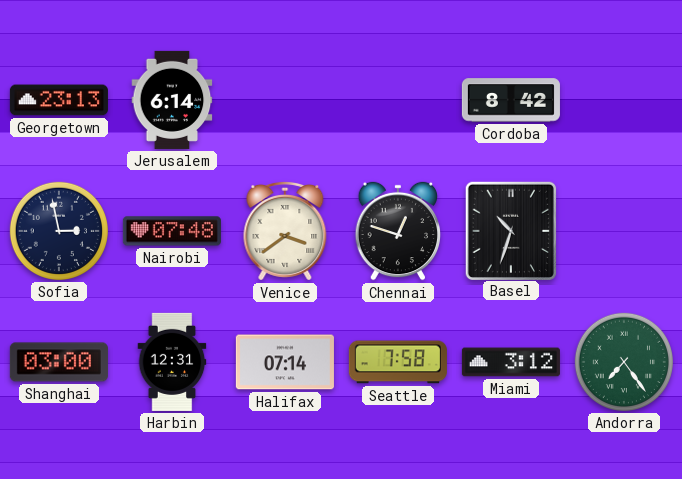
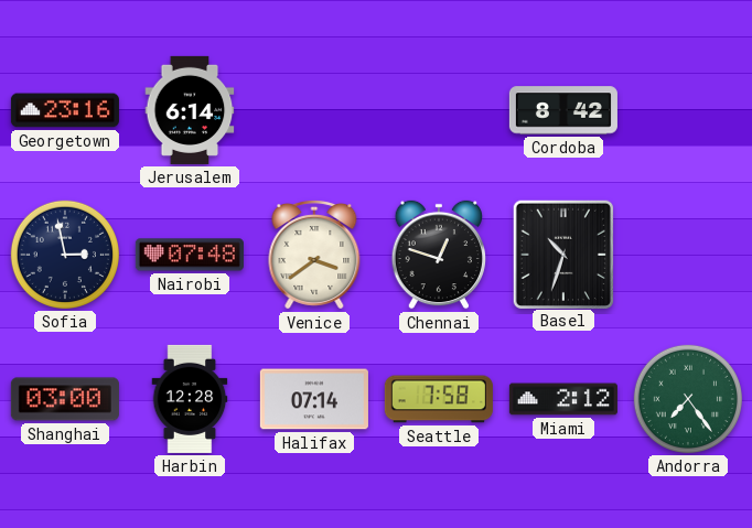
Georgetown: 23:13 -> 23:16 (65, 110)
Harbin: 12:31 -> 12:28 (190, 399)
Miami: 3:12 -> 2:12 (563, 399)
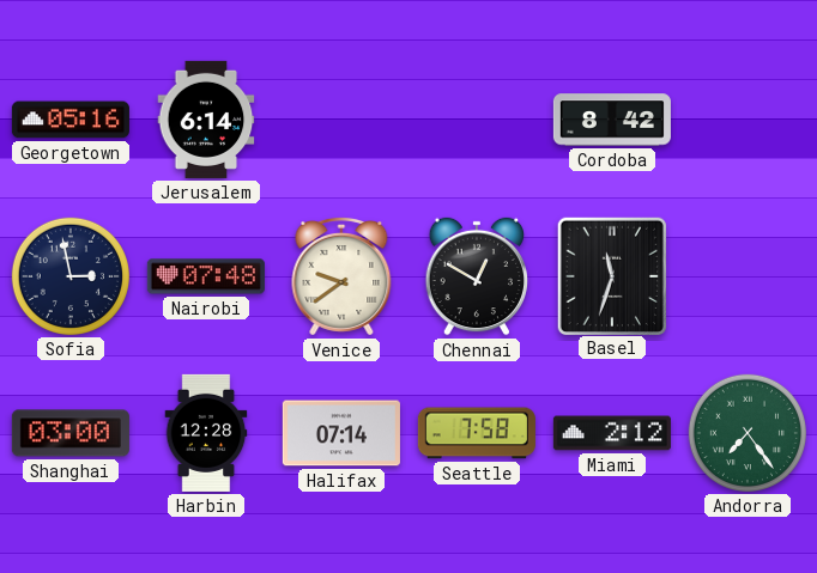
Georgetown: 23:16 -> 05:16 (71, 120)
Venice: 3:39 -> 9:39 (341, 276)
Chennai: 12:48 -> 12:50 (477, 276)
Basel: 10:33 -> 11:33 (611, 275)
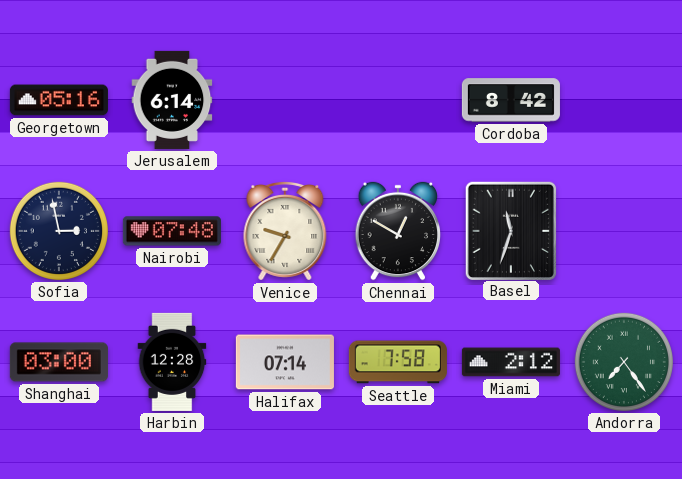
Venice: 9:39 -> 9:35 (285, 231)
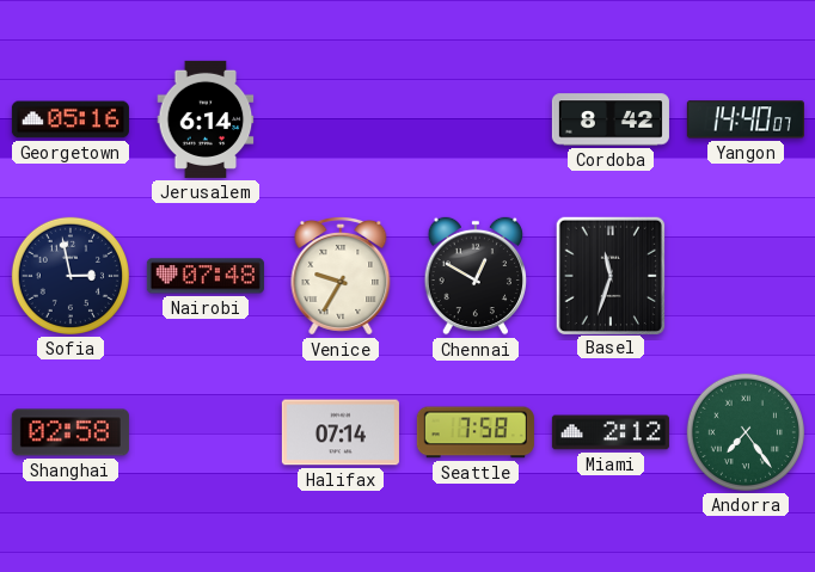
Yangon: none -> 14:40 (746, 119)
Shanghai: 03:00 -> 02:58 (71, 432)
Harbin: 12:28 -> none (172, 362)
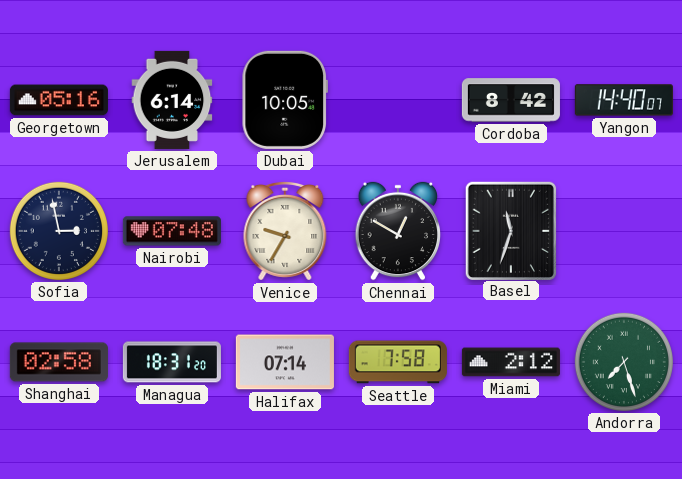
Dubai: none -> 10:05 (284, 100)
Managua: none -> 18:31 (172, 362)
Andorra: 7:24 -> 7:27 (624, 362)
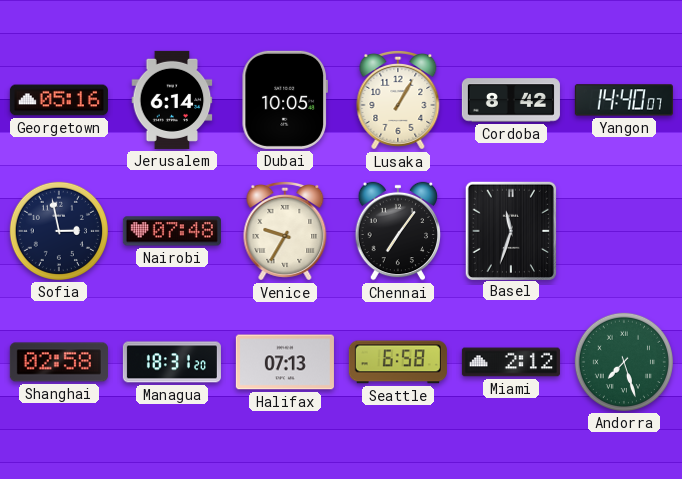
Lusaka: none -> 1:05 (398, 100)
Chennai: 12:50 -> 7:06 (398, 231)
Halifax: 07:14 -> 07:13 (285, 362)
Seattle: 7:58 -> 6:58 (398, 362)
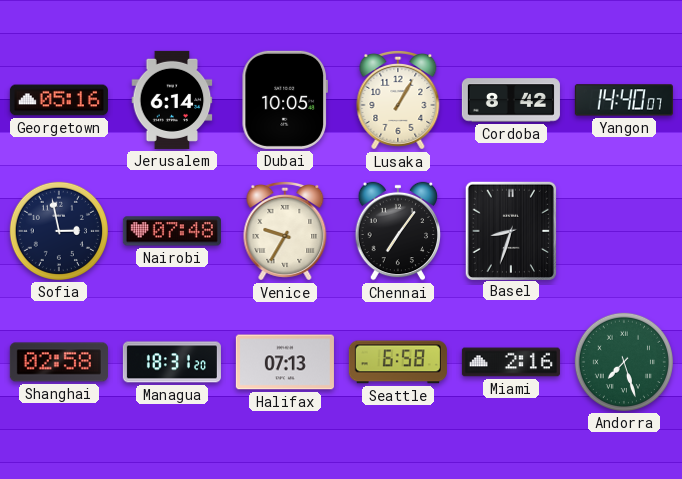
Basel: 11:33 -> 8:33 (510, 230)
Miami: 2:12 -> 2:16 (511, 362)
